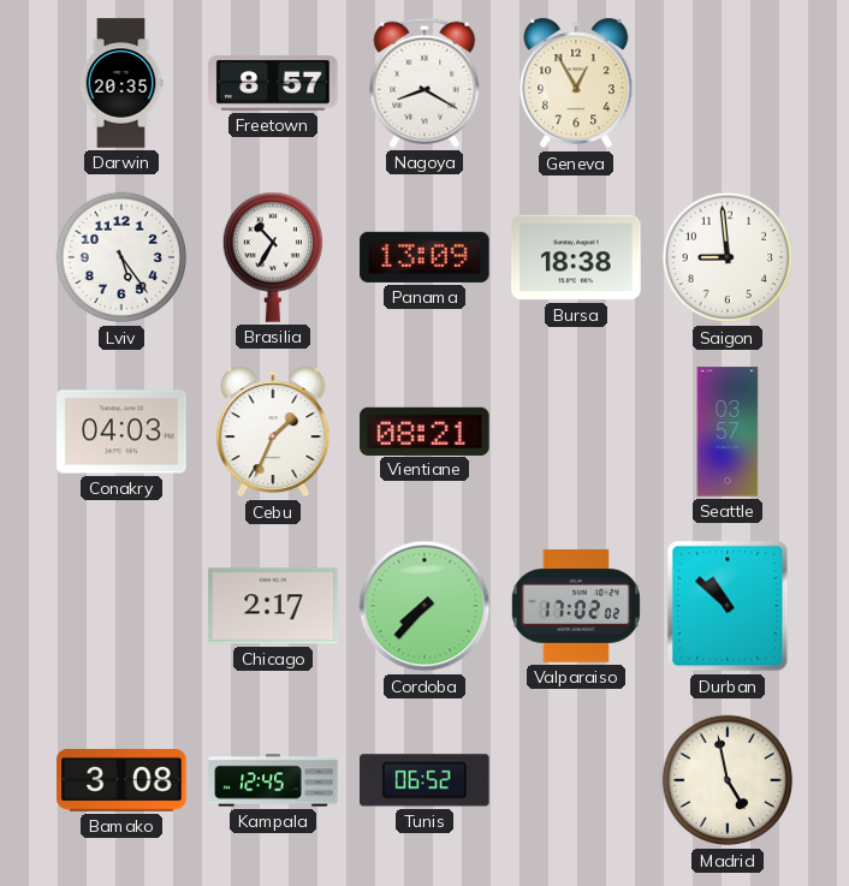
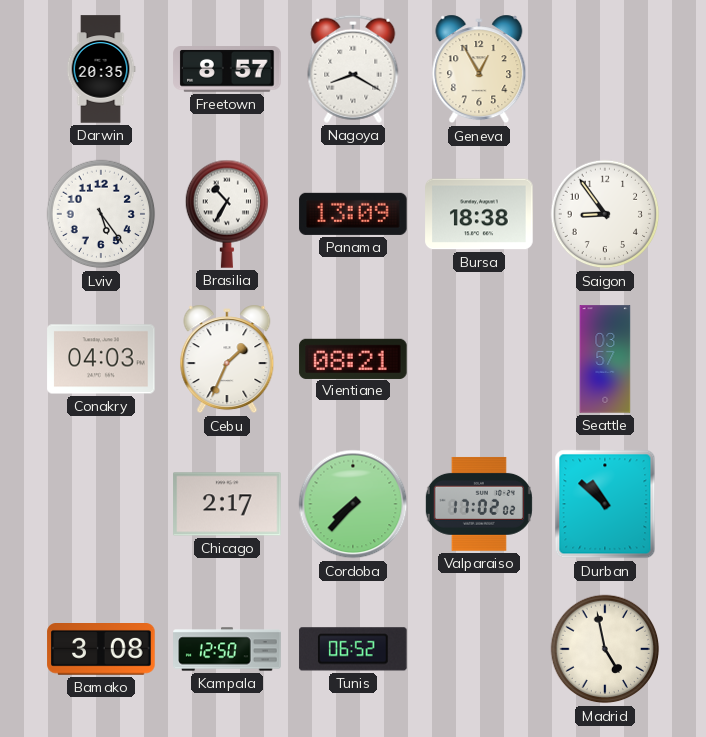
Saigon: 8:59 -> 8:54 (605, 214)
Kampala: 12:45 -> 12:50 (227, 649)
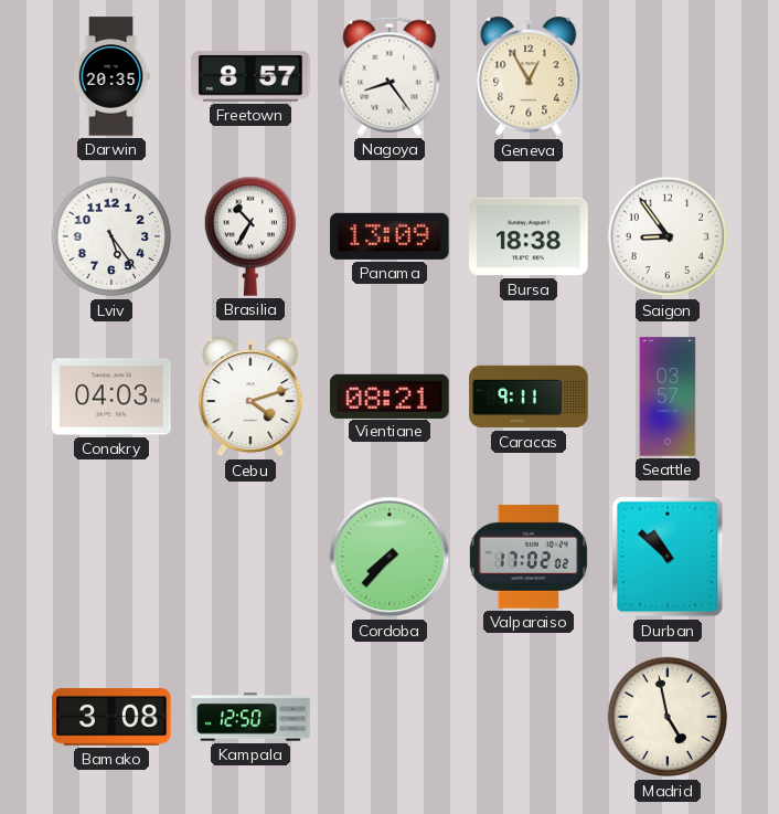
Nagoya: 8:20 -> 8:24 (390, 76)
Cebu: 1:34 -> 4:12 (250, 397)
Caracas: none -> 9:11 (529, 397)
Chicago: 2:17 -> none (227, 504)
Tunis: 06:52 -> none (353, 649)
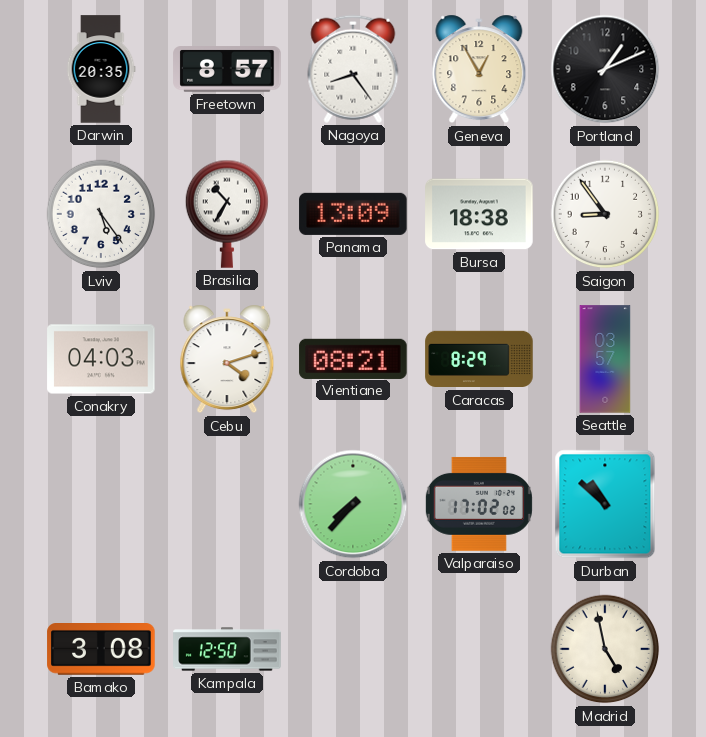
Portland: none -> 1:11 (605, 69)
Caracas: 9:11 -> 8:29 (479, 359)
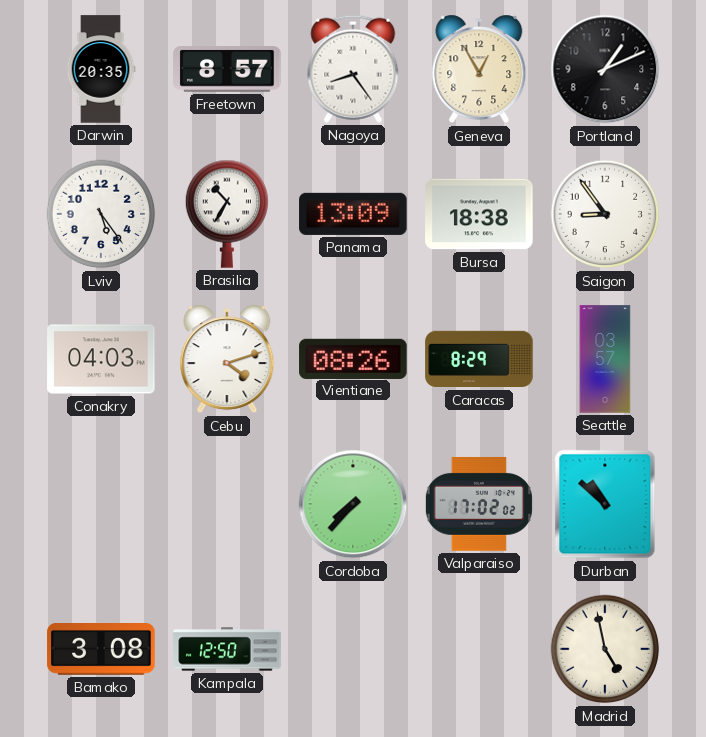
Vientiane: 08:21 -> 08:26 (353, 358)
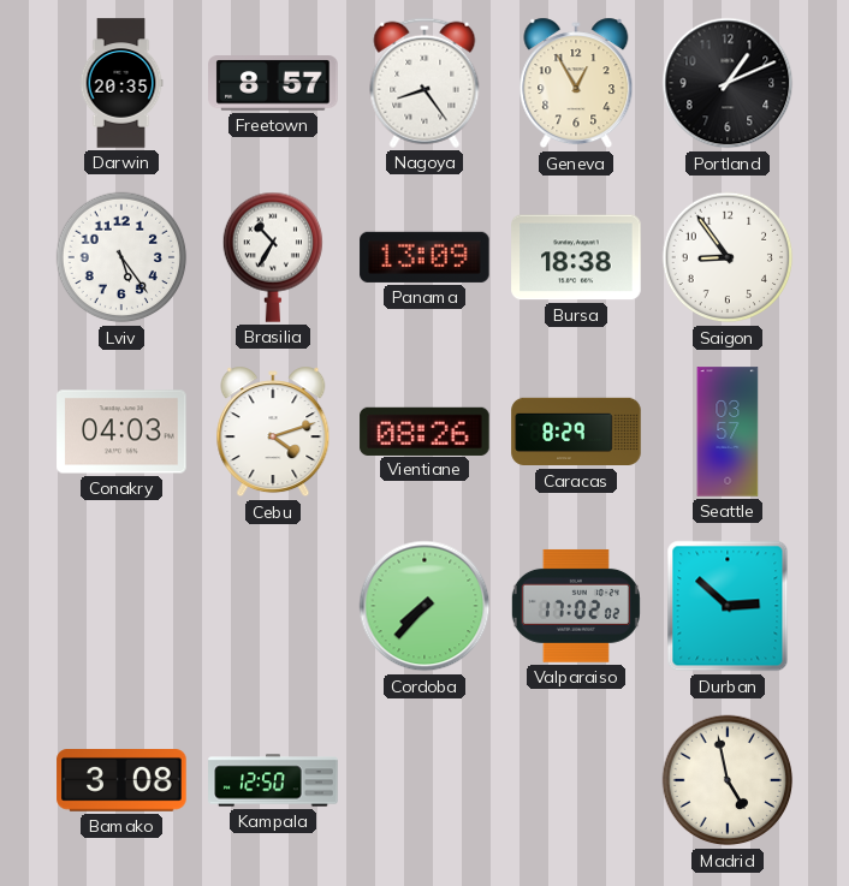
Durban: 10:52 -> 2:52 (728, 606)
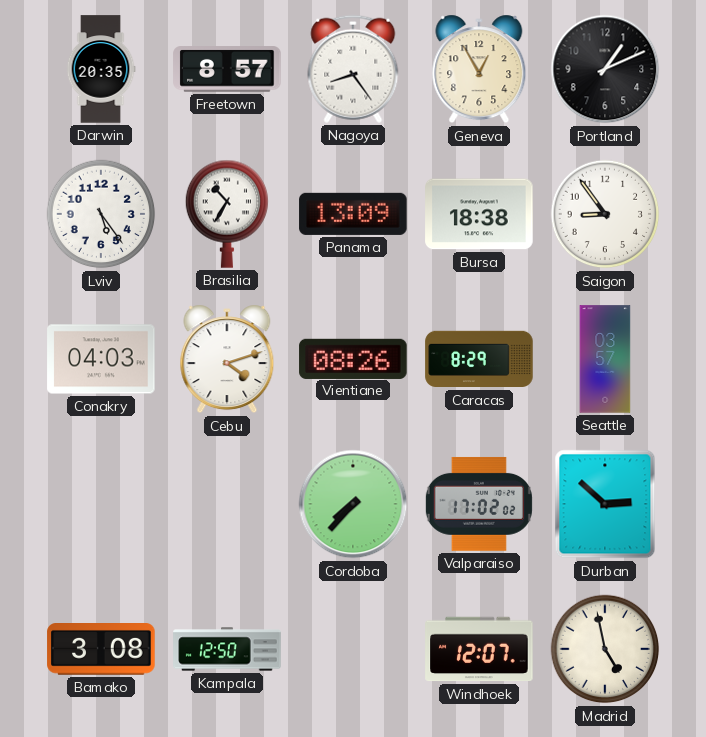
Windhoek: none -> 12:07 (479, 649)
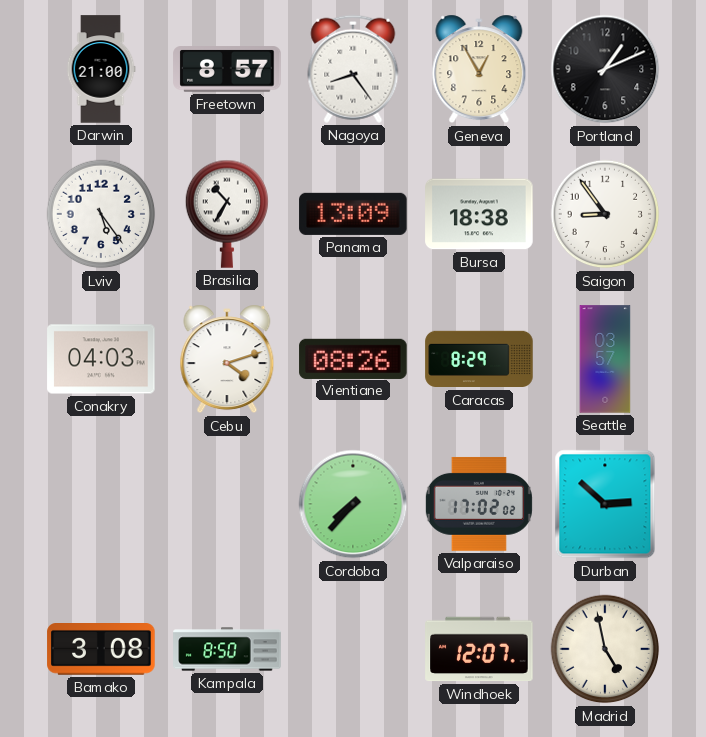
Darwin: 20:35 -> 21:00 (101, 69)
Kampala: 12:50 -> 8:50 (227, 649)
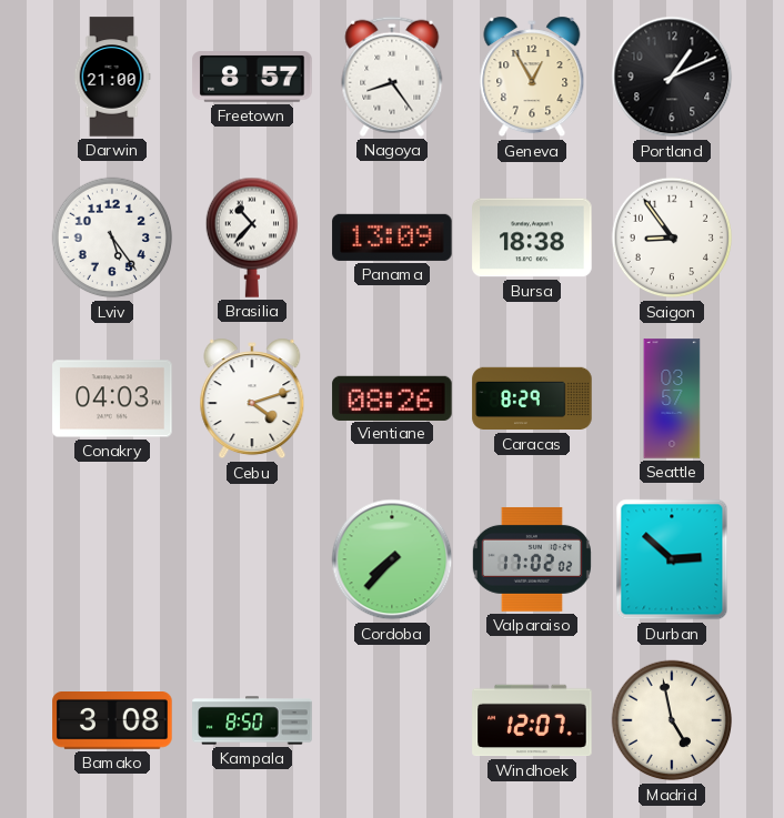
Brasilia: 10:35 -> 10:37 (251, 238)
